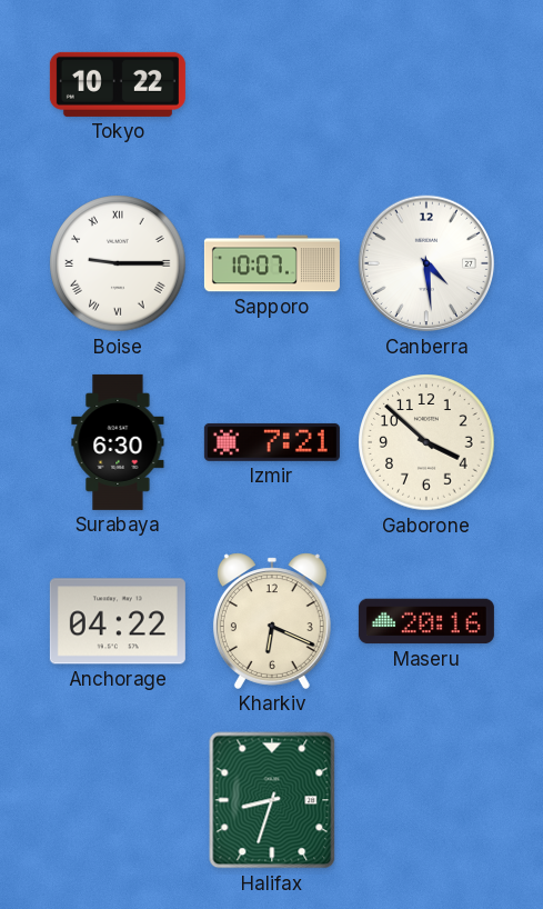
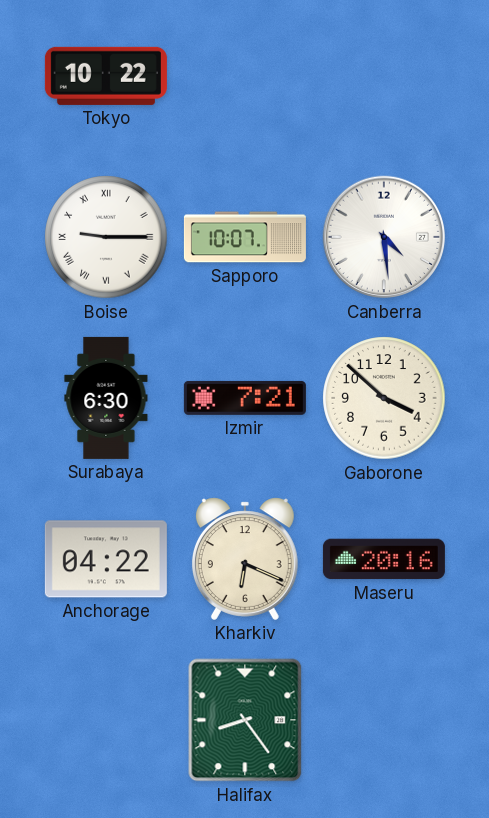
Halifax: 8:33 -> 8:24 (245, 720)
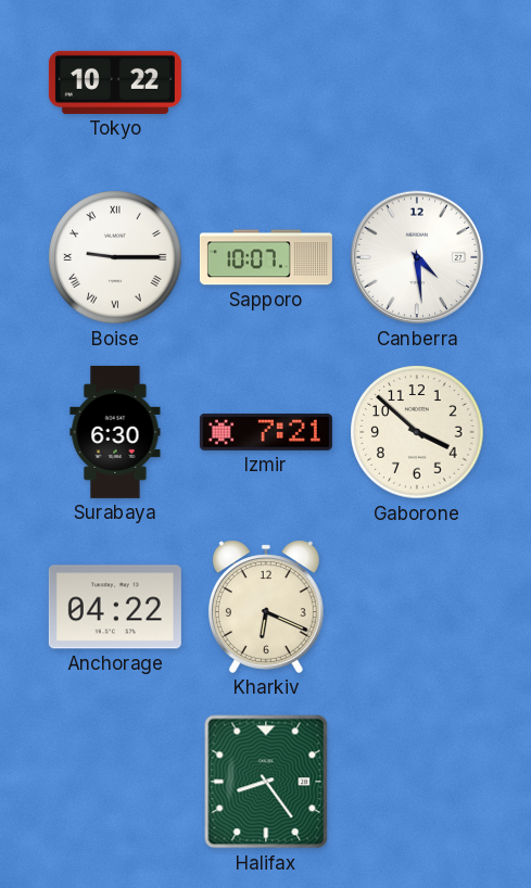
Maseru: 20:16 -> none (384, 559)
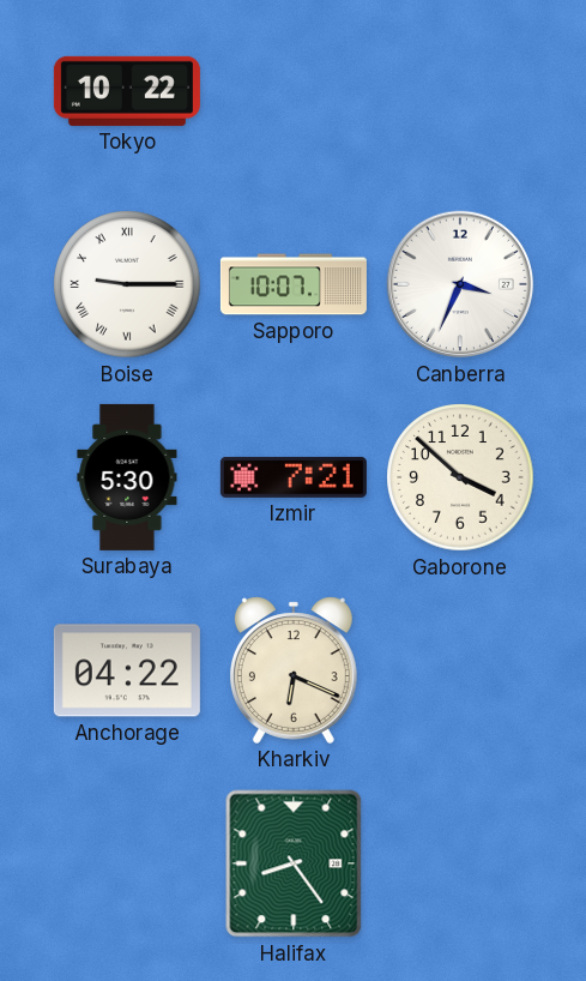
Canberra: 4:29 -> 3:34 (460, 284)
Surabaya: 6:30 -> 5:30 (127, 477)
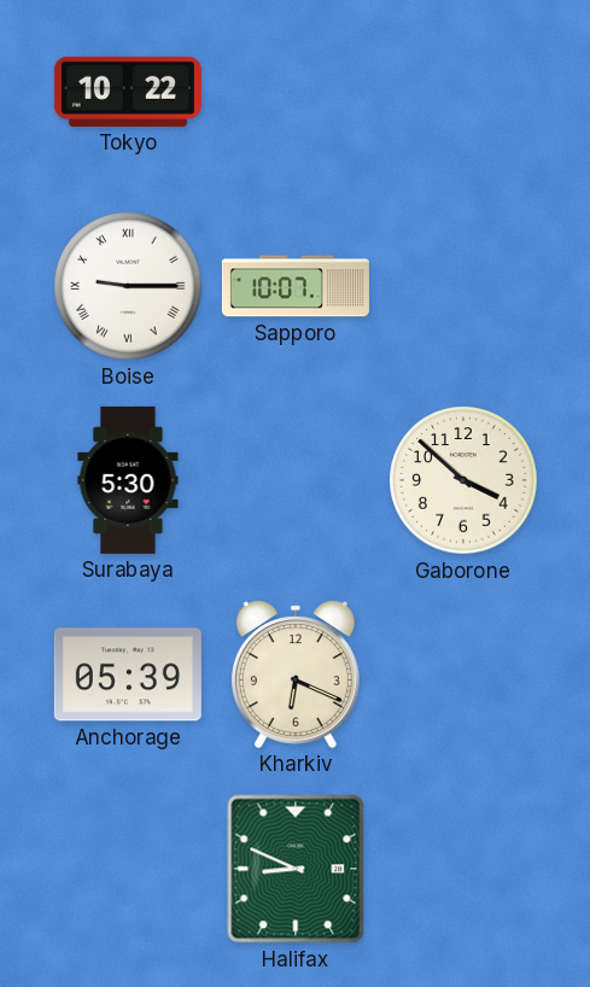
Canberra: 3:34 -> none (460, 284)
Izmir: 7:21 -> none (294, 477)
Anchorage: 04:22 -> 05:39 (128, 674)
Halifax: 8:24 -> 8:49 (296, 869)
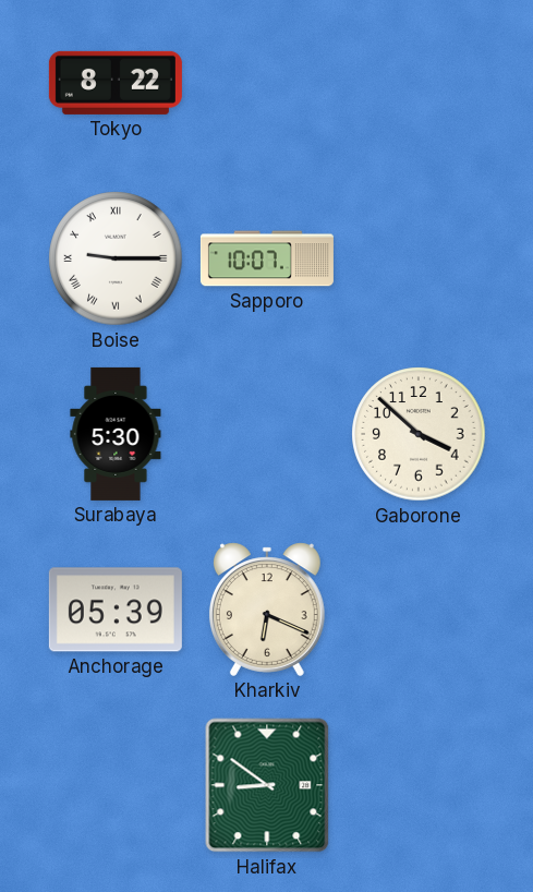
Tokyo: 10:22 -> 8:22 (116, 83)
Halifax: 8:49 -> 8:51 (267, 785)
